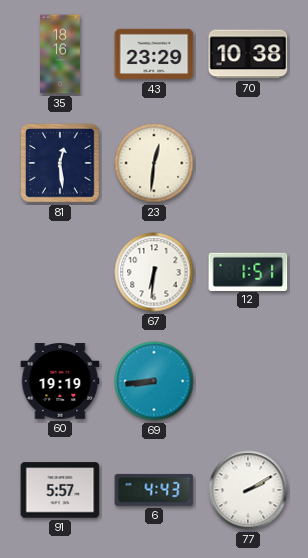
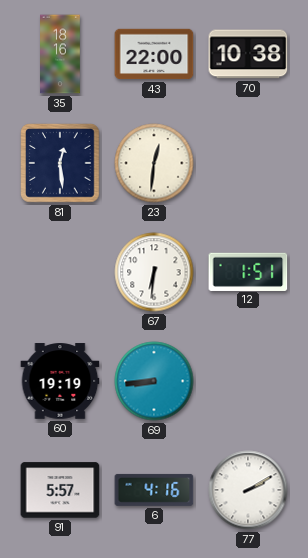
43: 23:29 -> 22:00 (154, 54)
6: 4:43 -> 4:16 (154, 490)
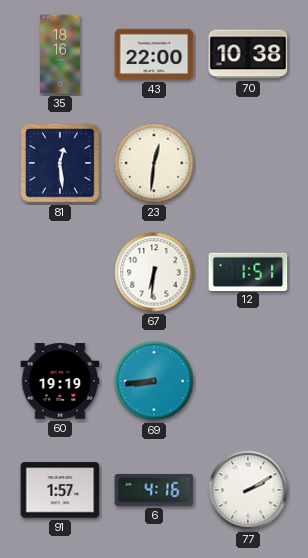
91: 5:57 -> 1:57 (60, 490)
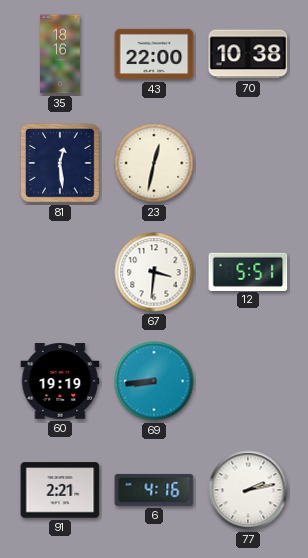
23: 12:31 -> 12:32 (154, 163)
67: 6:31 -> 3:31 (154, 272)
12: 1:51 -> 5:51 (248, 271)
91: 1:57 -> 2:21 (60, 490)
77: 2:10 -> 2:13 (248, 490)
